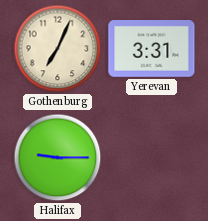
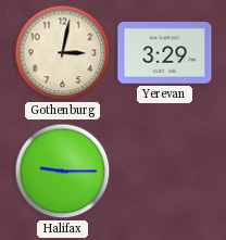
Gothenburg: 7:04 -> 3:02 (63, 53)
Yerevan: 3:31 -> 3:29 (165, 53)
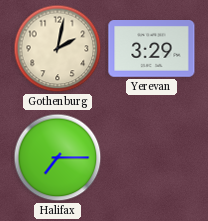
Gothenburg: 3:02 -> 2:02 (58, 49)
Halifax: 9:15 -> 7:15 (58, 158)
